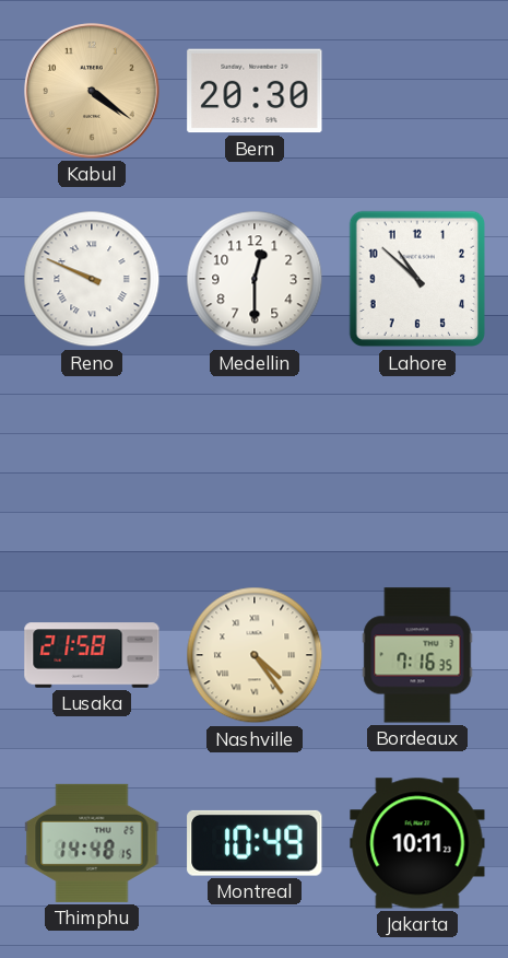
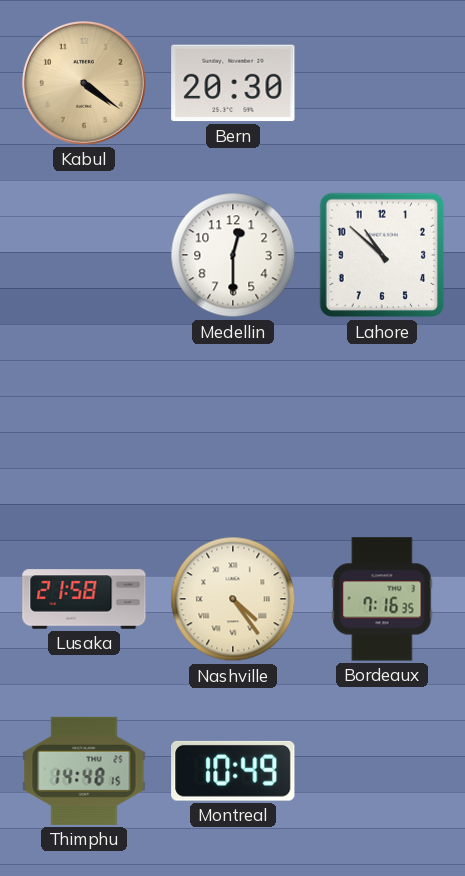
Reno: 9:49 -> none (92, 279)
Jakarta: 10:11 -> none (417, 843)
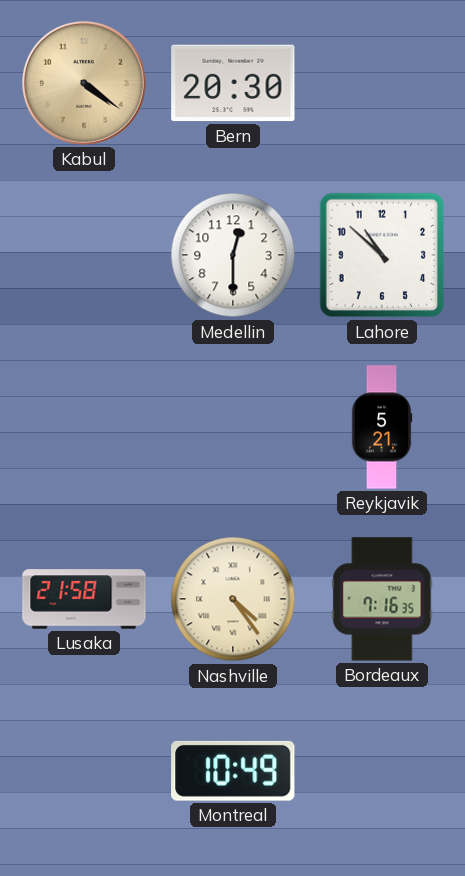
Reykjavik: none -> 5:21 (382, 427)
Thimphu: 14:48 -> none (84, 771)
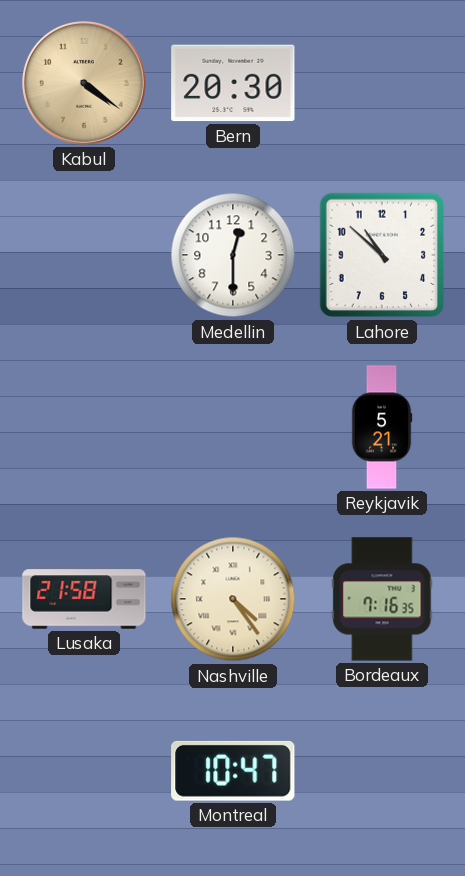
Montreal: 10:49 -> 10:47 (233, 771)
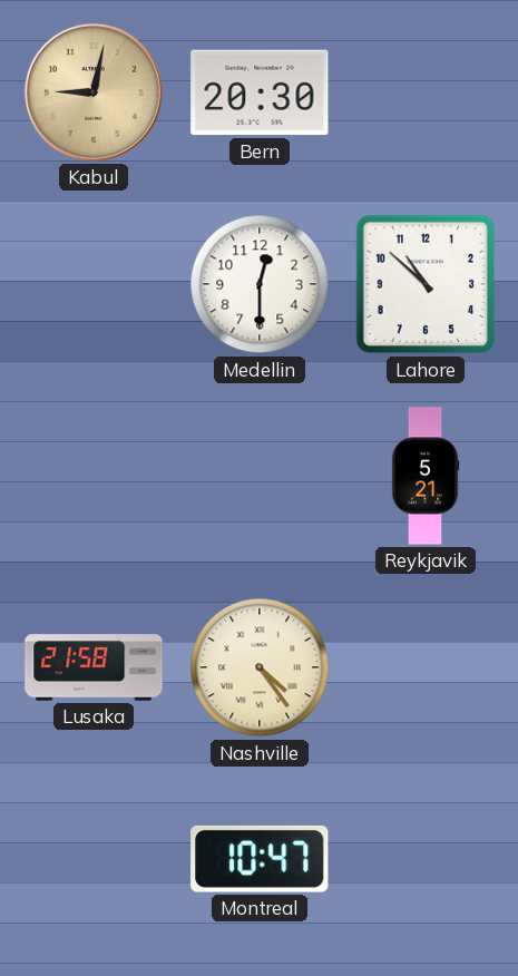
Kabul: 4:21 -> 9:02 (94, 92)
Bordeaux: 7:16 -> none (382, 599)
